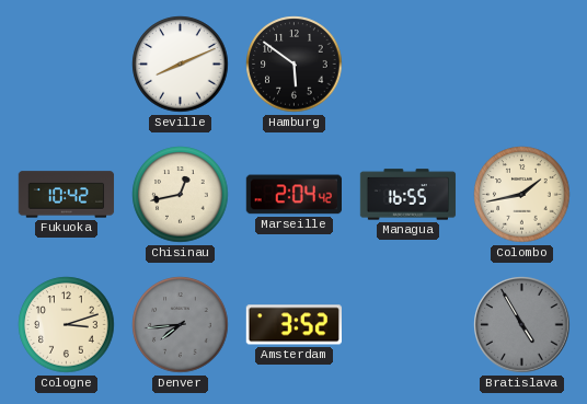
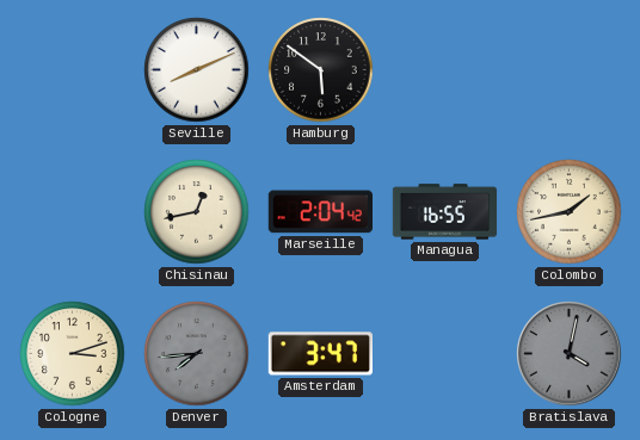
Fukuoka: 10:42 -> none (67, 195)
Amsterdam: 3:52 -> 3:47 (320, 354)
Bratislava: 4:55 -> 4:02 (570, 354)
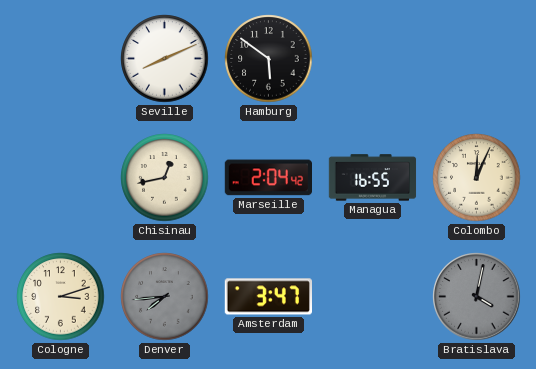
Colombo: 1:43 -> 12:04 (477, 178)
